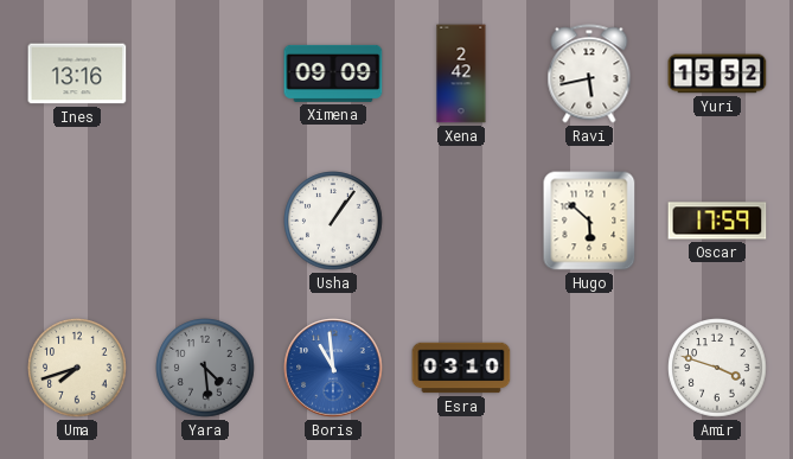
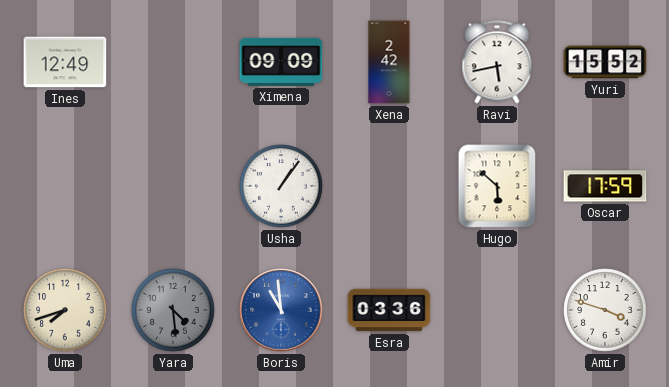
Ines: 13:16 -> 12:49 (65, 62)
Esra: 03:10 -> 03:36 (389, 310)
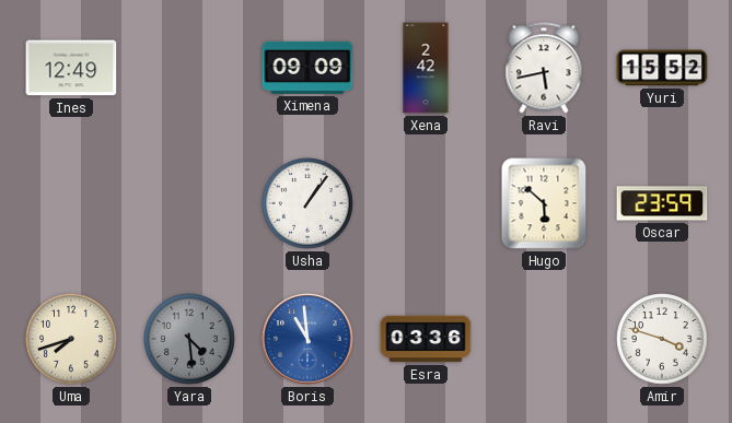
Oscar: 17:59 -> 23:59 (662, 203)
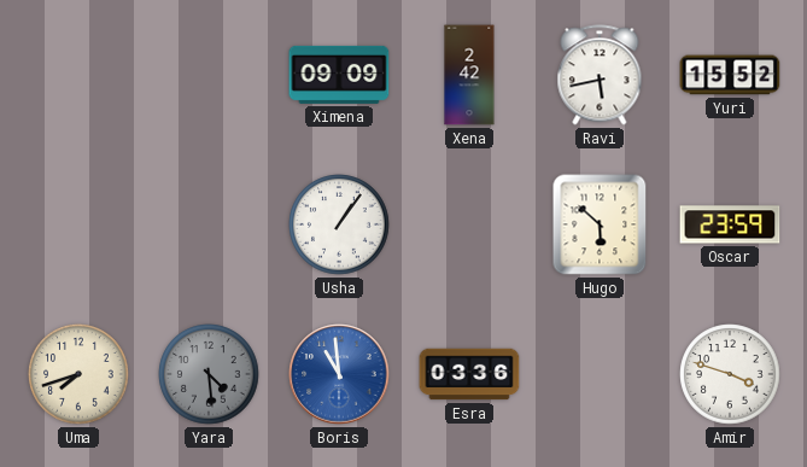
Ines: 12:49 -> none (71, 68)
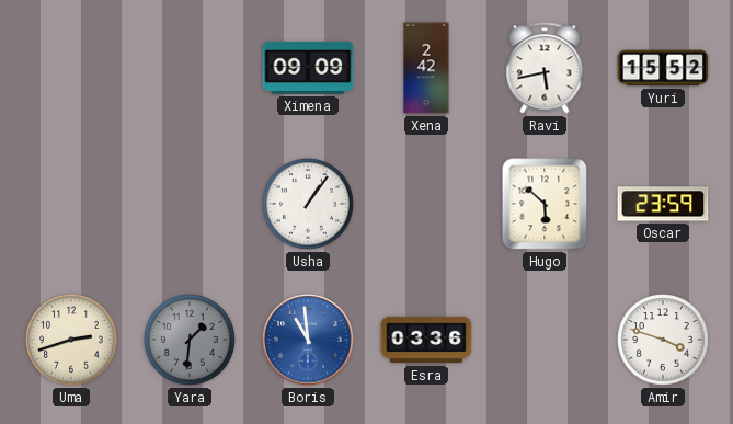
Uma: 7:42 -> 2:42 (71, 340)
Yara: 4:29 -> 1:31 (190, 340)
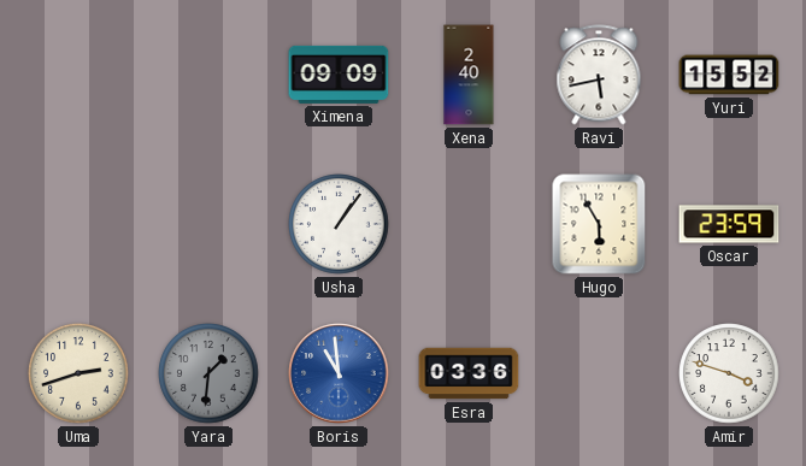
Xena: 2:42 -> 2:40 (469, 75)
Hugo: 5:52 -> 5:55 (599, 224)
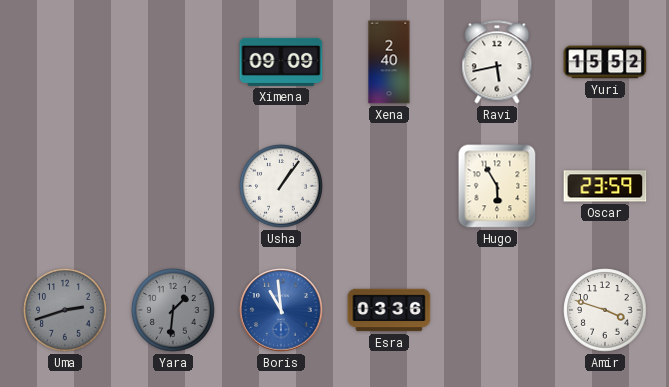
Uma dial: cream -> grey (65, 310)
